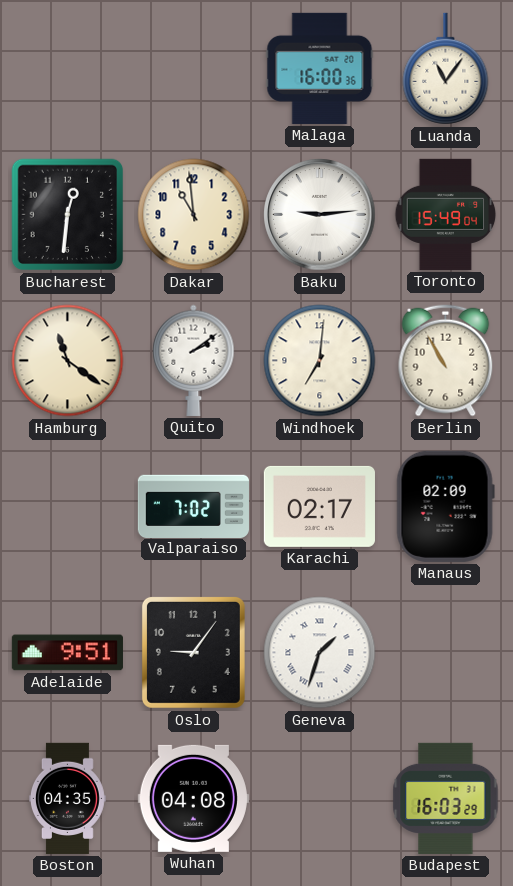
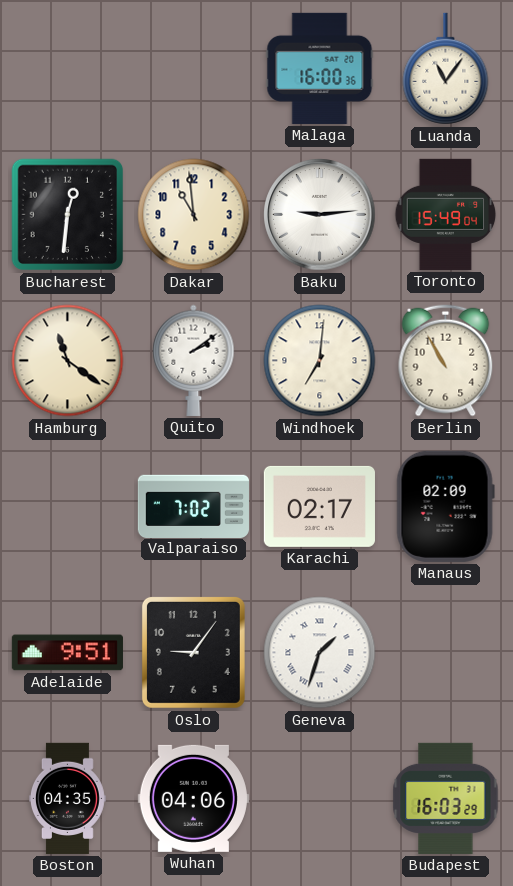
Wuhan: 04:08 -> 04:06 (193, 798)
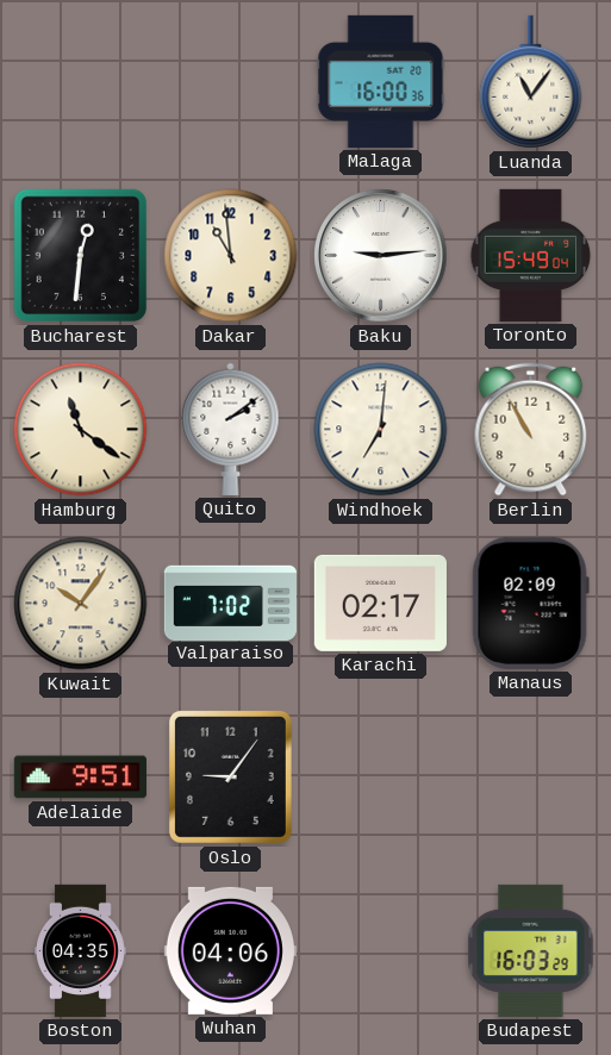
Kuwait: none -> 10:06 (81, 604)
Geneva: 1:33 -> none (320, 653)
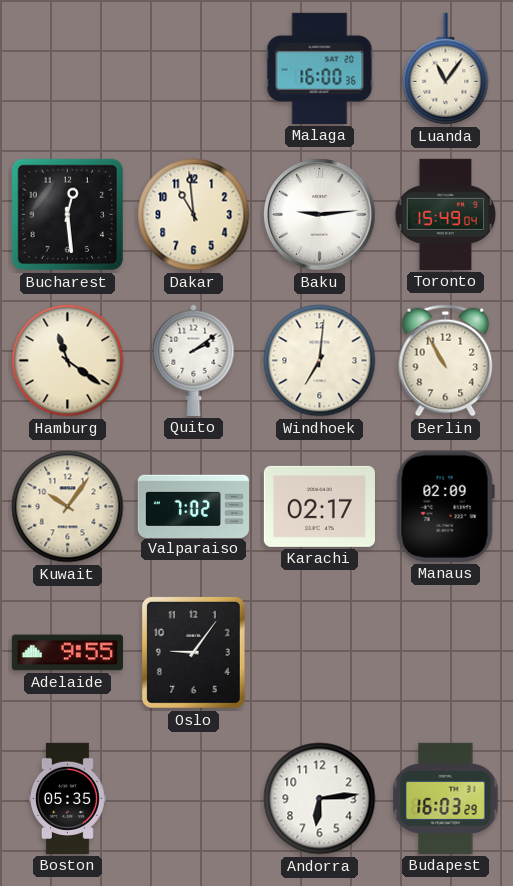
Bucharest: 12:31 -> 12:29 (68, 215)
Adelaide: 9:51 -> 9:55 (67, 653)
Boston: 04:35 -> 05:35 (67, 798)
Wuhan: 04:06 -> none (230, 950)
Andorra: none -> 6:14 (320, 799)
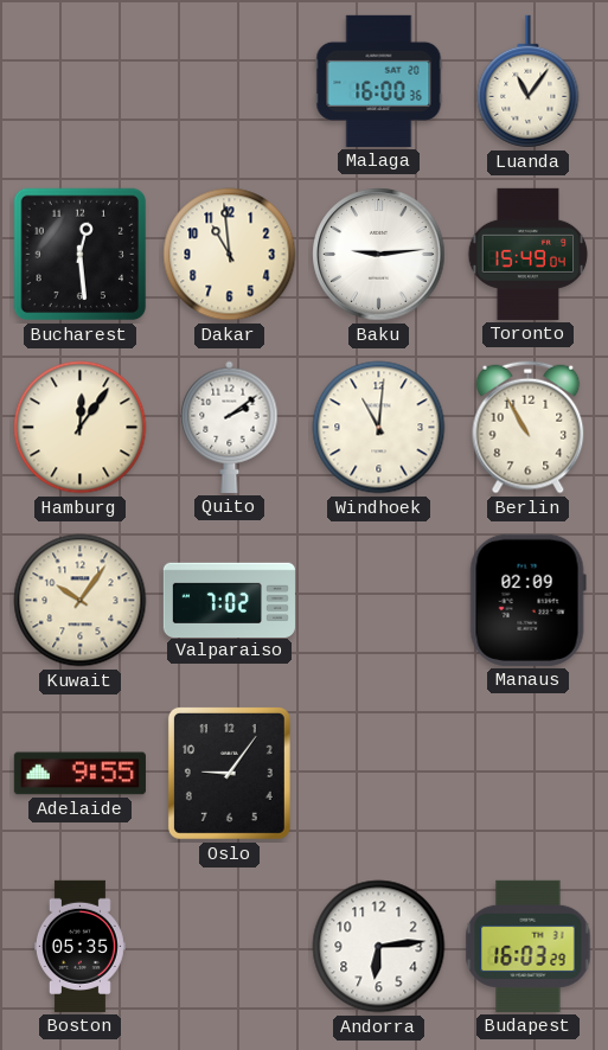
Hamburg: 11:21 -> 12:06 (81, 428)
Windhoek: 7:01 -> 11:01 (379, 428)
Karachi: 02:17 -> none (319, 506)
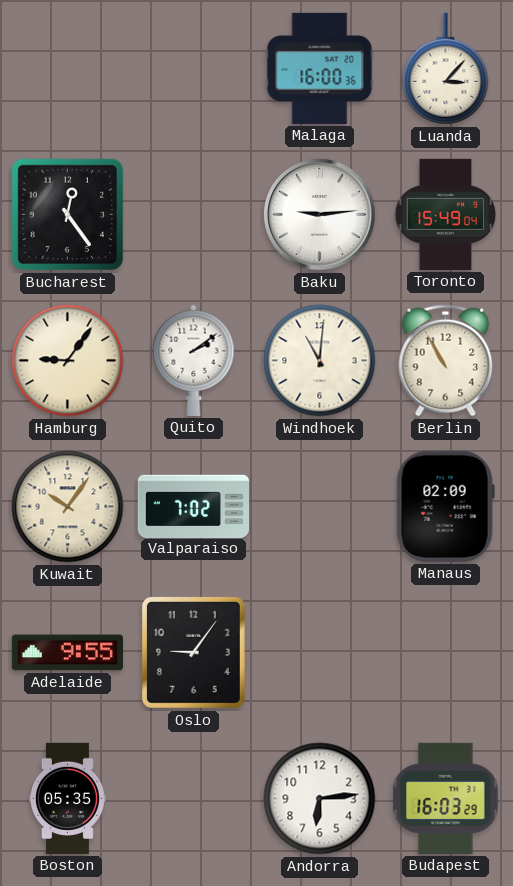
Luanda: 11:06 -> 3:07 (446, 69)
Bucharest: 12:29 -> 12:24 (68, 215)
Dakar: 10:59 -> none (230, 255)
Hamburg: 12:06 -> 9:06 (68, 361)
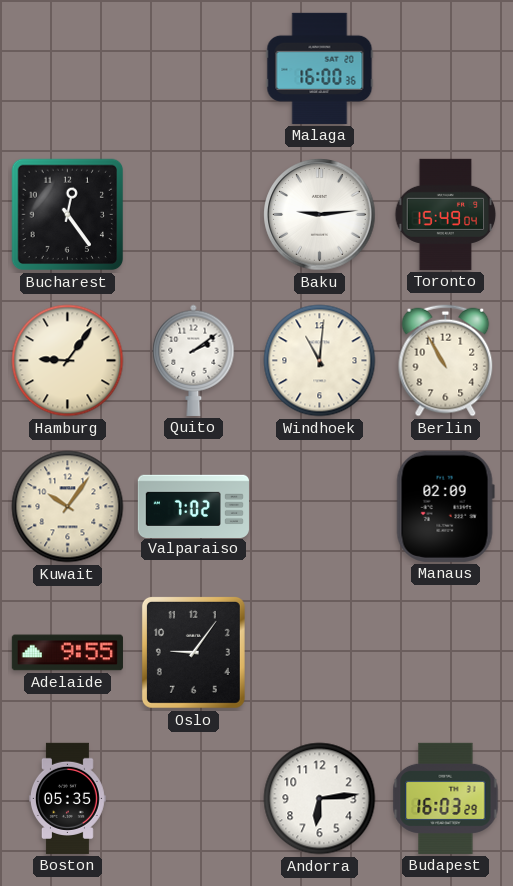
Luanda: 3:07 -> none (446, 69)
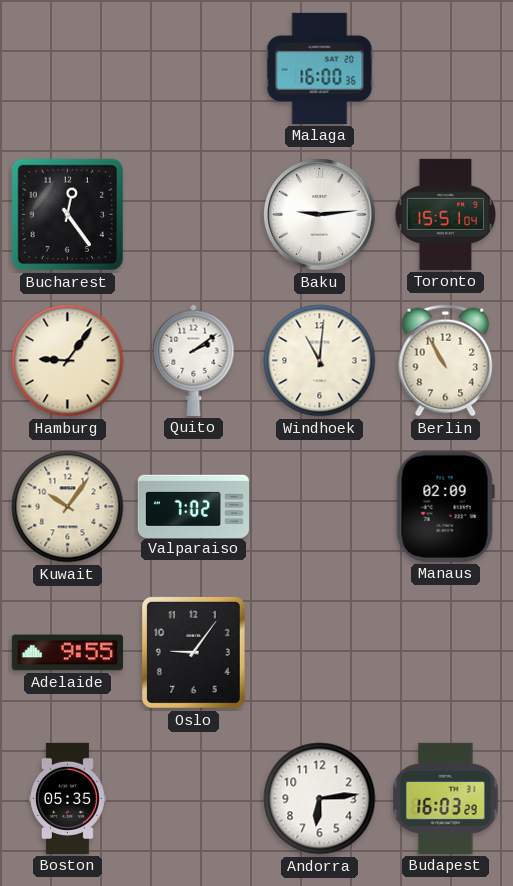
Toronto: 15:49 -> 15:51 (446, 214)
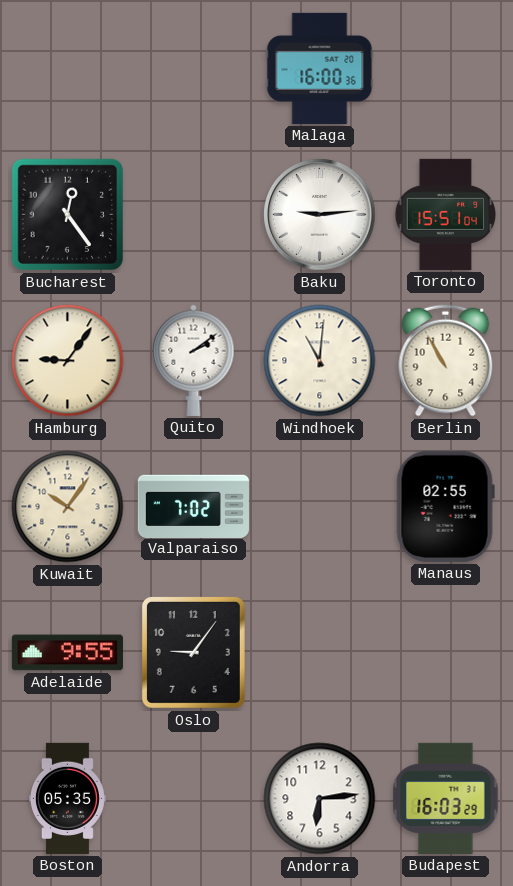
Manaus: 02:09 -> 02:55 (445, 506)
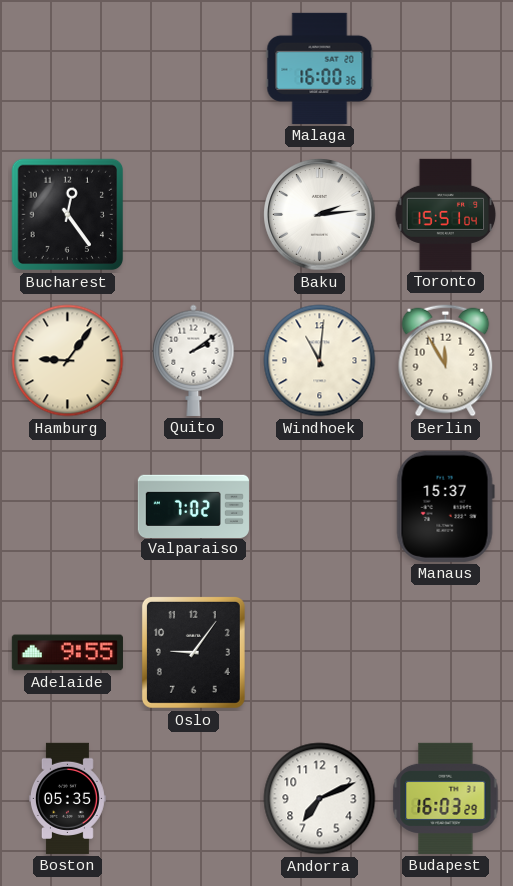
Baku: 9:14 -> 2:14 (320, 215)
Berlin: 10:55 -> 11:55 (446, 361)
Kuwait: 10:06 -> none (68, 507)
Manaus: 02:55 -> 15:37 (445, 506)
Andorra: 6:14 -> 7:11 (320, 799)
